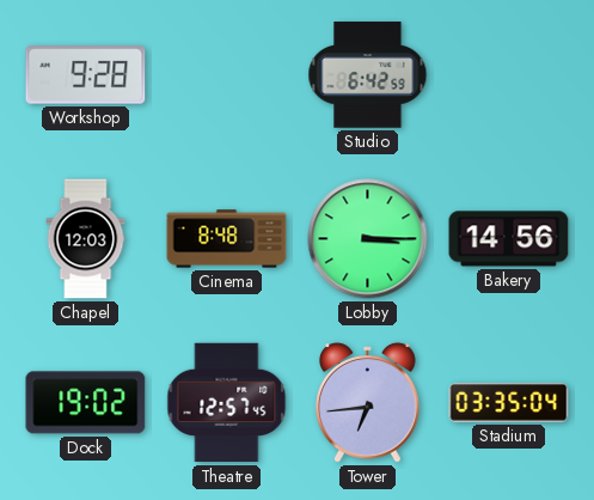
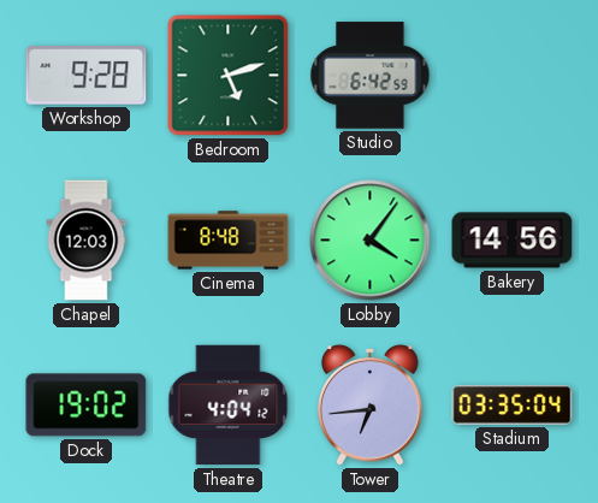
Bedroom: none -> 5:12 (229, 76)
Lobby: 3:15 -> 4:06 (371, 241)
Theatre: 12:57 -> 4:04 (229, 406)
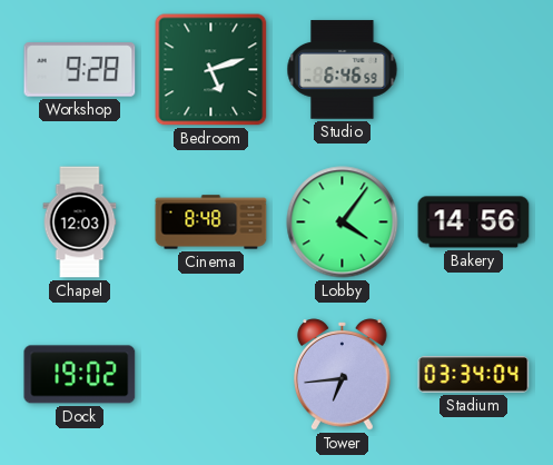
Studio: 6:42 -> 6:46 (343, 70)
Theatre: 4:04 -> none (229, 406)
Stadium: 03:35 -> 03:34 (474, 375)
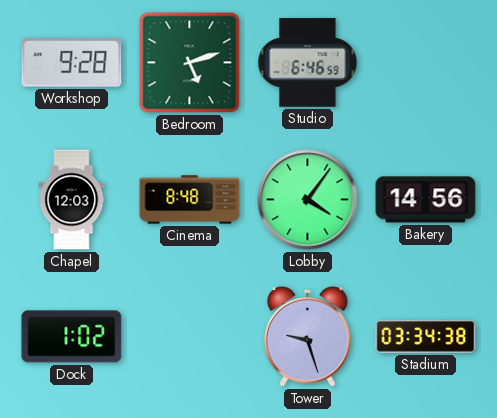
Dock: 19:02 -> 1:02 (72, 337)
Tower: 6:44 -> 9:27 (308, 337)
Stadium: 03:34:04 -> 03:34:38 (426, 337)
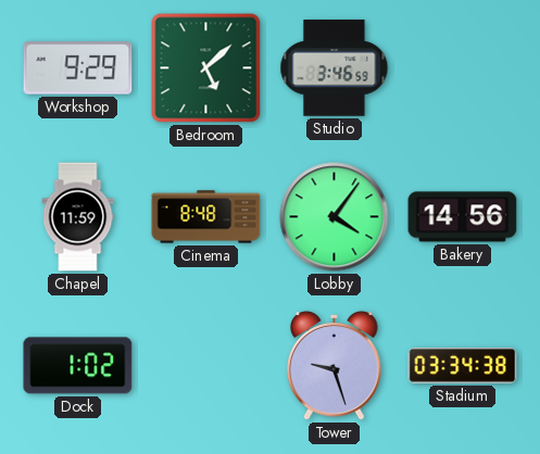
Workshop: 9:28 -> 9:29 (78, 68)
Bedroom: 5:12 -> 5:08 (206, 68)
Studio: 6:46 -> 3:46 (335, 68)
Chapel: 12:03 -> 11:59 (78, 217)
